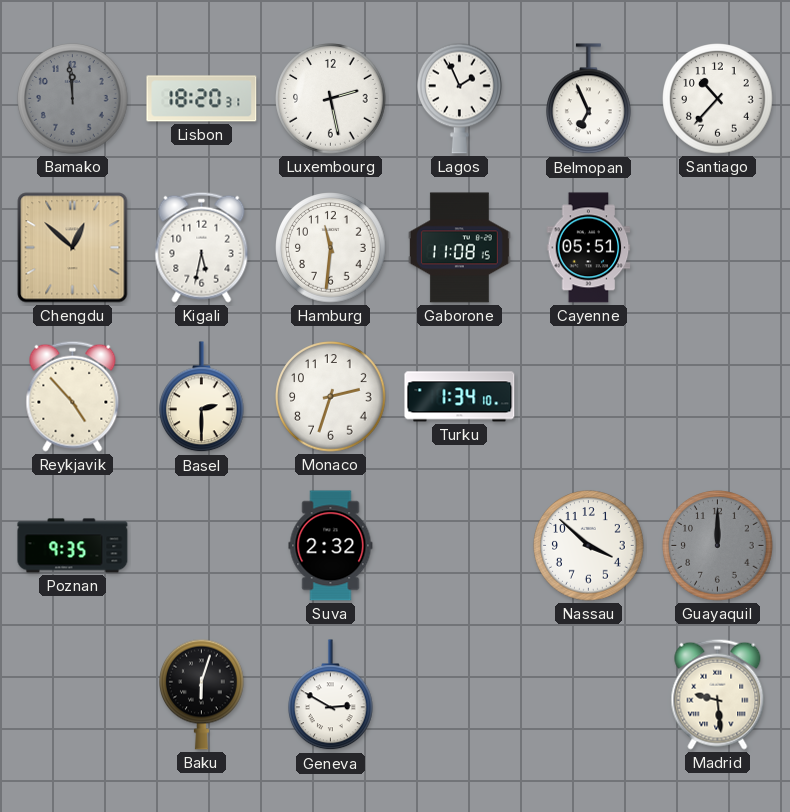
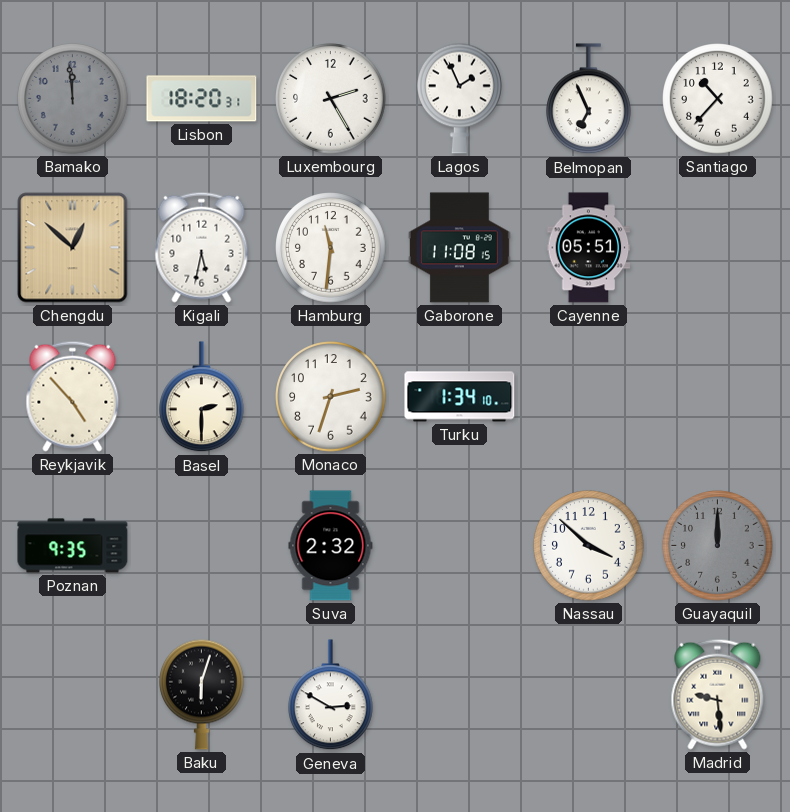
Luxembourg: 2:28 -> 2:25 (331, 99)
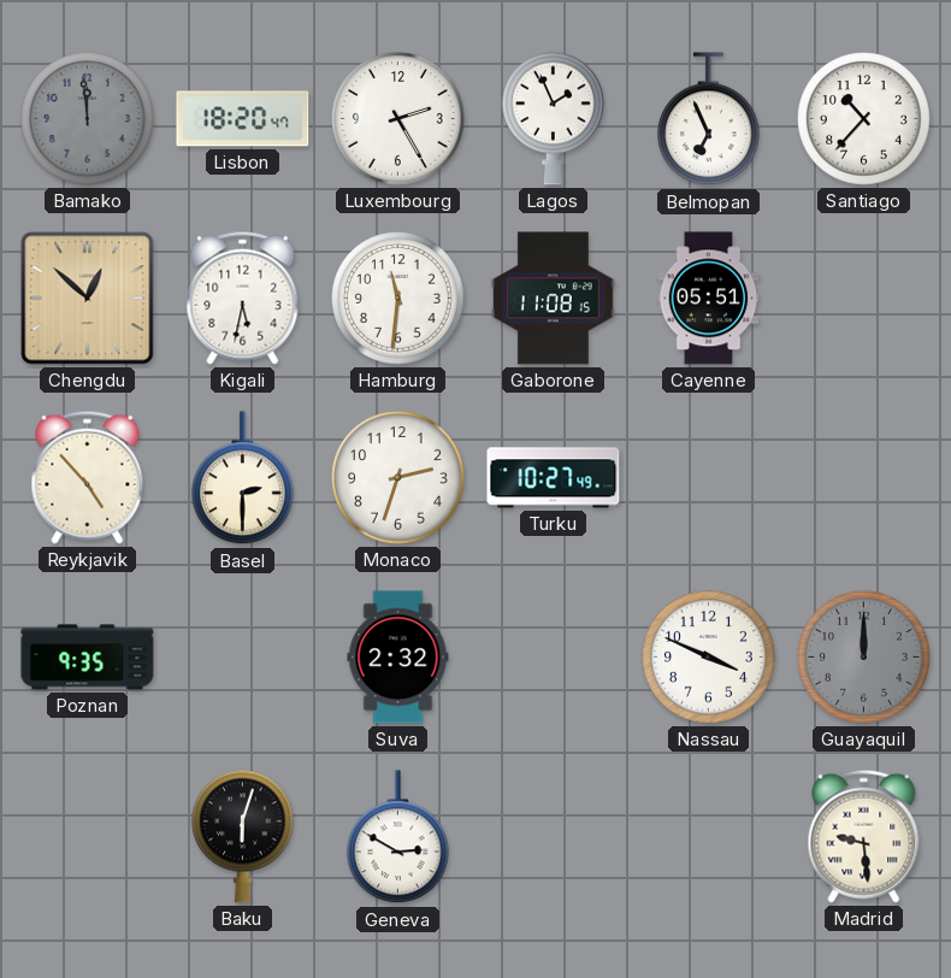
Lisbon: 18:20:31 -> 18:20:47 (243, 119)
Turku: 1:34 -> 10:27 (554, 478)
Nassau: 3:52 -> 3:49 (709, 658)
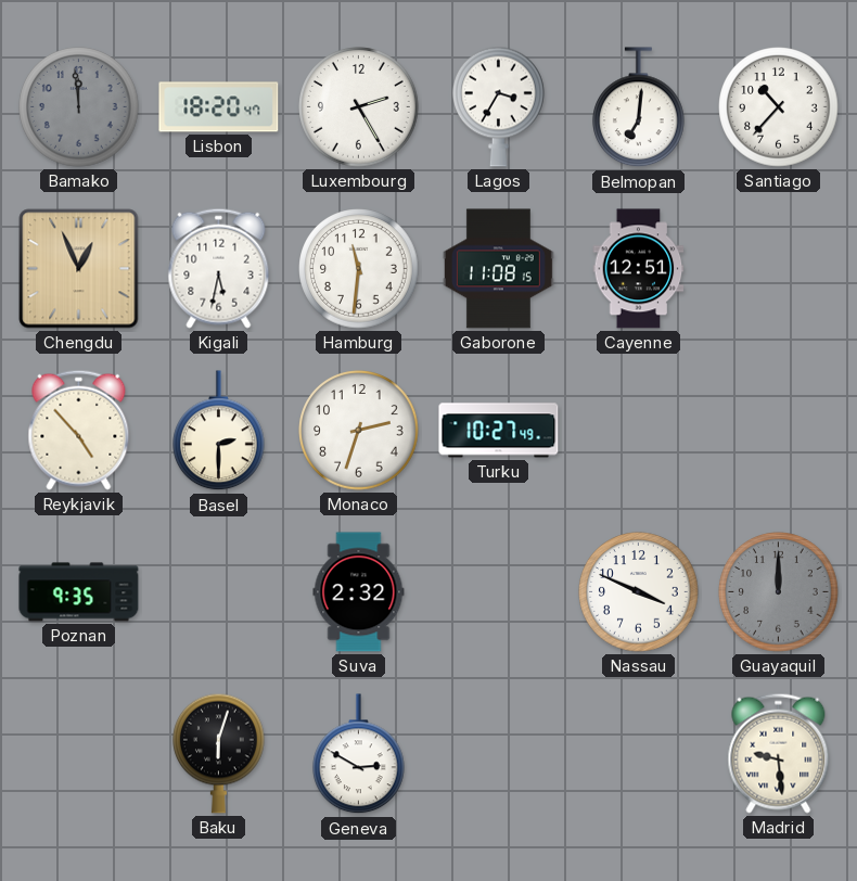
Lagos: 1:56 -> 3:35 (499, 106)
Belmopan: 6:56 -> 7:01 (639, 107)
Chengdu: 12:52 -> 12:56 (79, 269)
Cayenne: 05:51 -> 12:51 (639, 269)
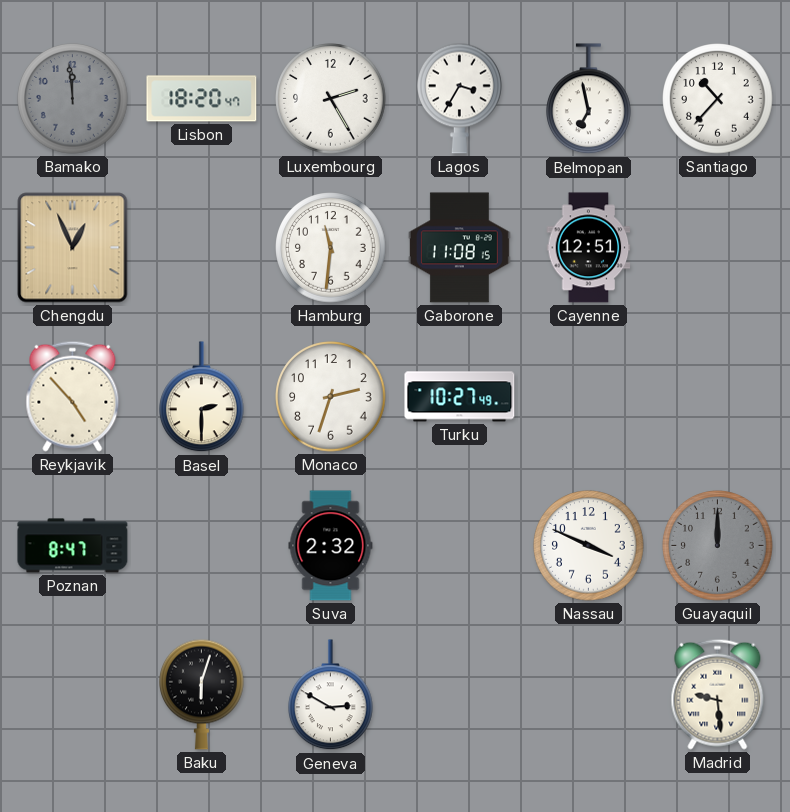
Belmopan: 7:01 -> 6:58 (589, 99)
Kigali: 5:32 -> none (219, 268)
Poznan: 9:35 -> 8:47 (73, 546)
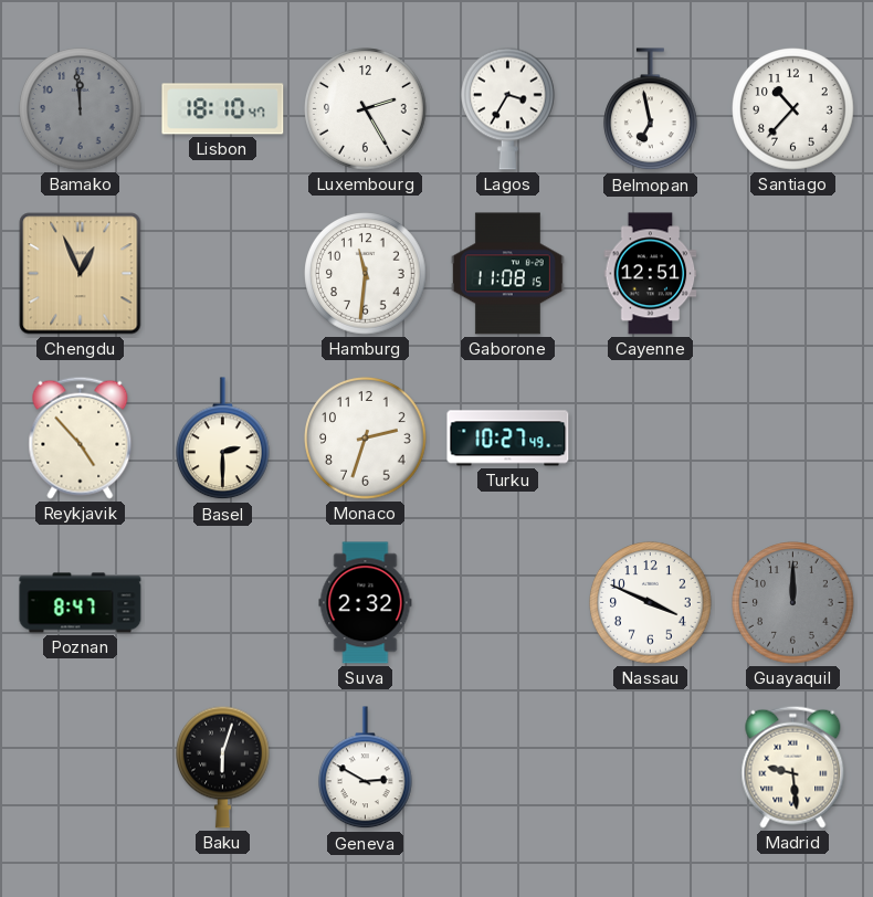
Lisbon: 18:20 -> 18:10 (223, 109)
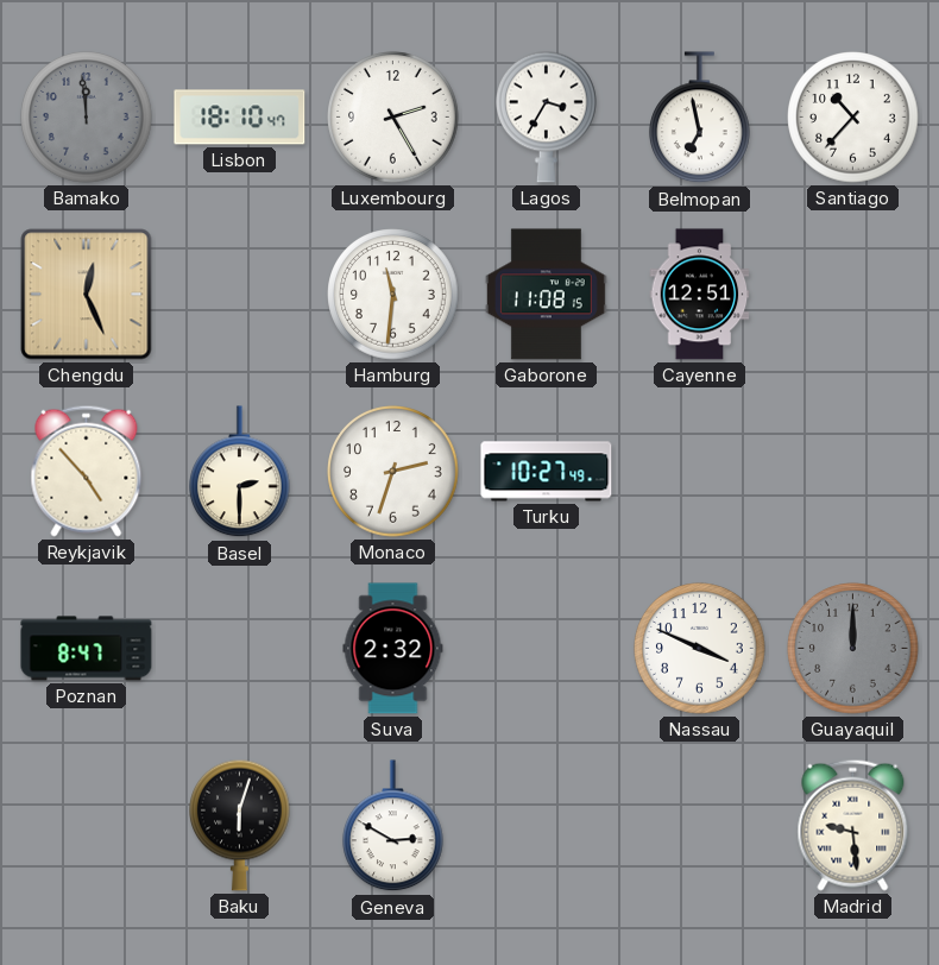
Chengdu: 12:56 -> 12:26 (87, 295)
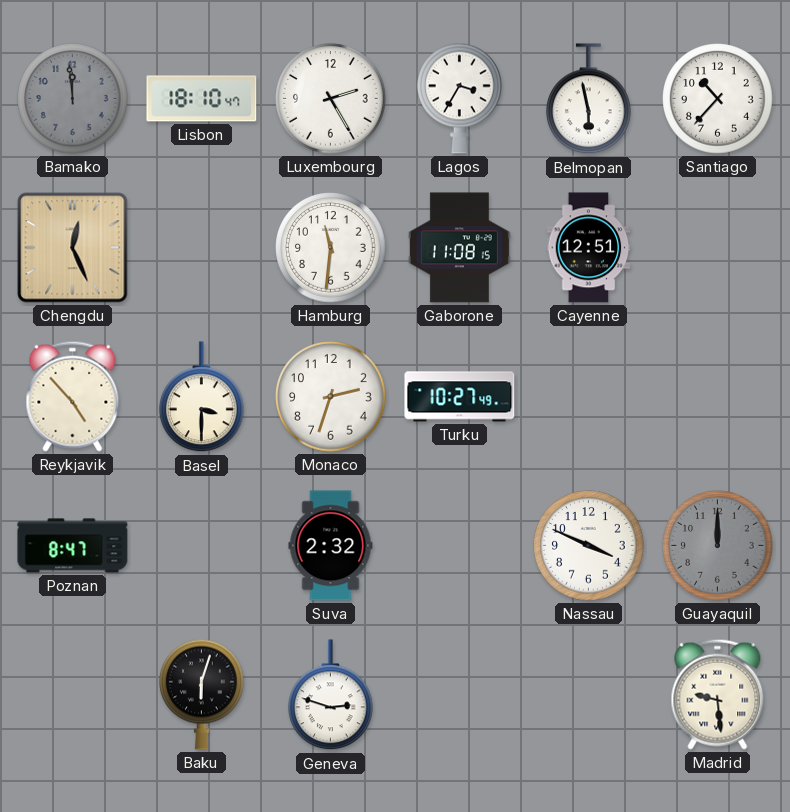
Belmopan: 6:58 -> 5:58 (589, 99)
Basel: 2:30 -> 3:30 (202, 397)
Geneva: 2:50 -> 2:48 (331, 695)
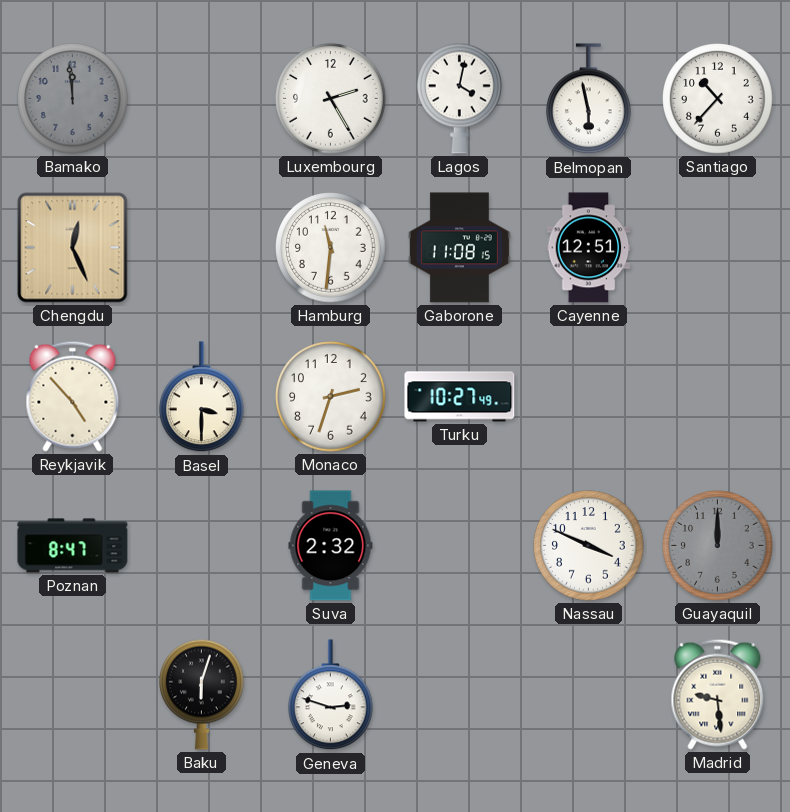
Lisbon: 18:10 -> none (202, 99)
Lagos: 3:35 -> 4:02 (460, 98)
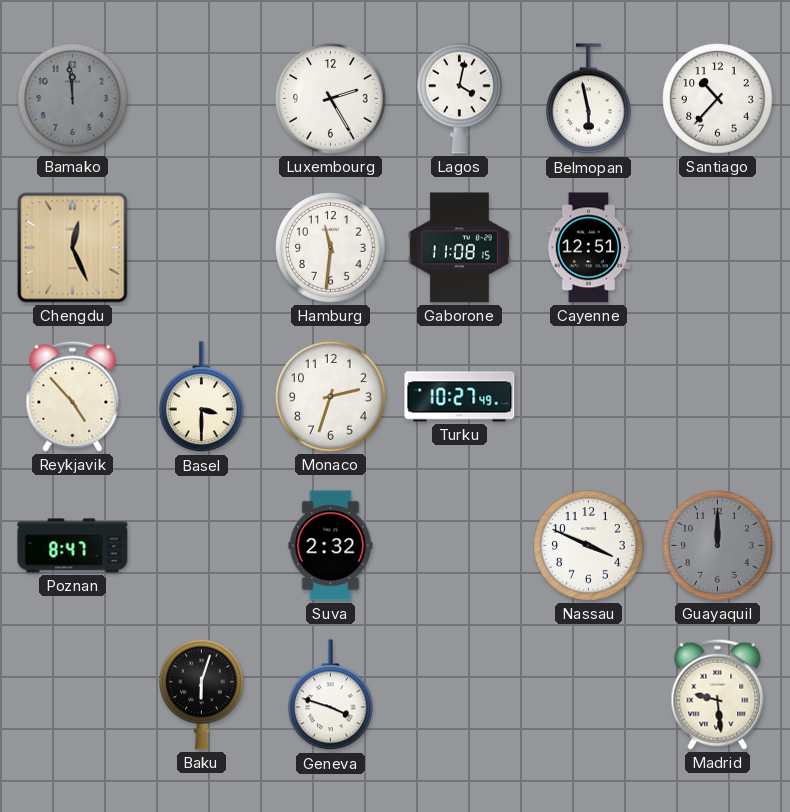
Geneva: 2:48 -> 3:48 (331, 695)
